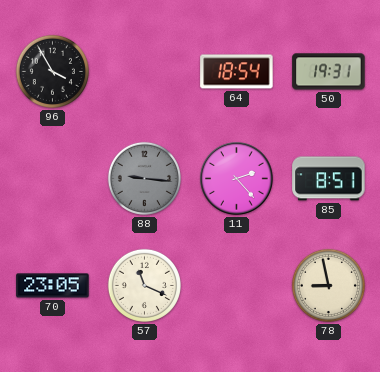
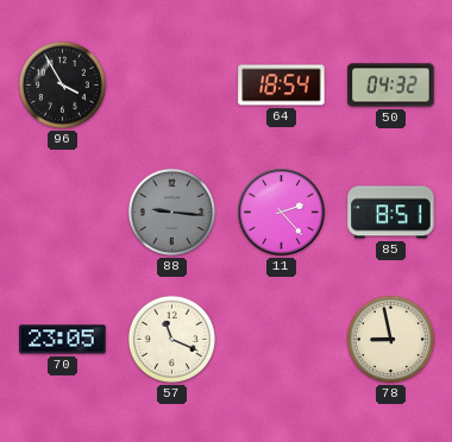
50: 19:31 -> 04:32 (391, 86)
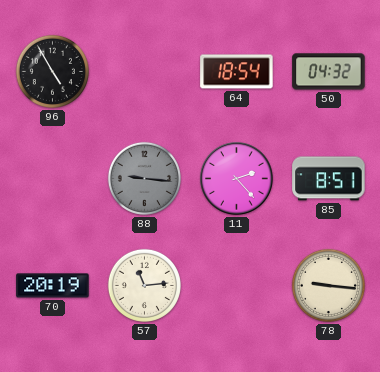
96: 3:55 -> 4:55 (52, 71)
70: 23:05 -> 20:19 (53, 286)
57: 11:19 -> 11:14 (144, 285)
78: 8:58 -> 9:16 (328, 285)
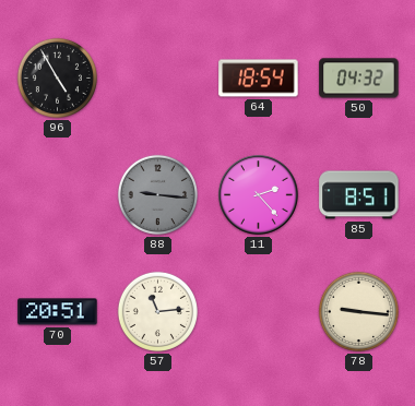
70: 20:19 -> 20:51 (58, 312)
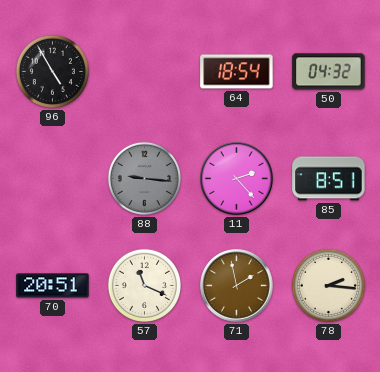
57: 11:14 -> 11:19 (144, 285)
71: none -> 1:58 (237, 286)
78: 9:16 -> 2:16 (328, 285)
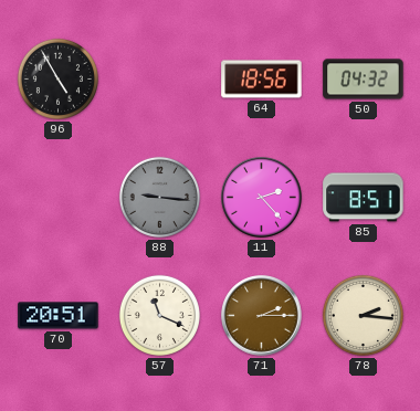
64: 18:54 -> 18:56 (262, 80)
71: 1:58 -> 2:15 (262, 316)
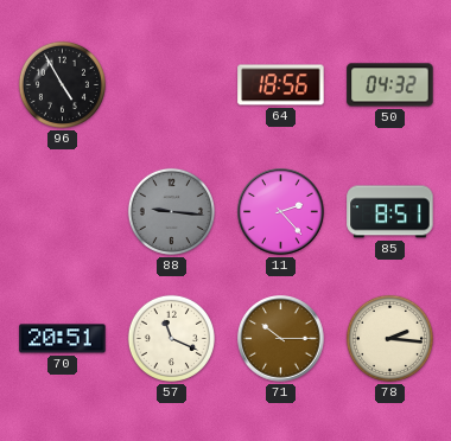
71: 2:15 -> 10:15 (281, 339)
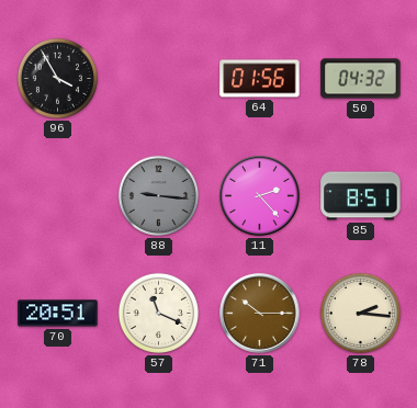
96: 4:55 -> 3:55 (57, 78)
64: 18:56 -> 01:56 (260, 79)
